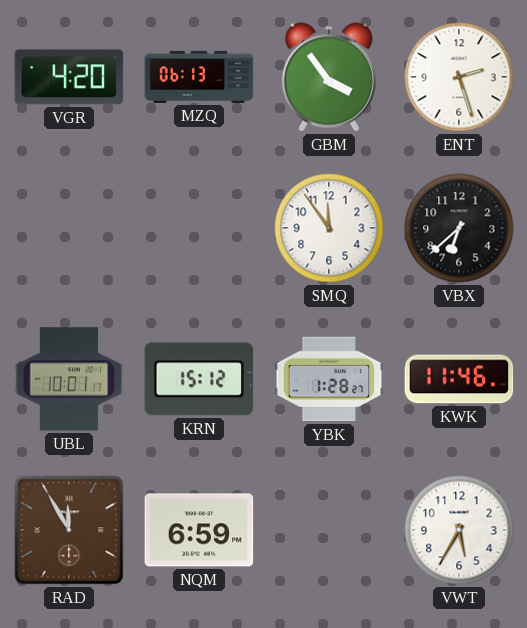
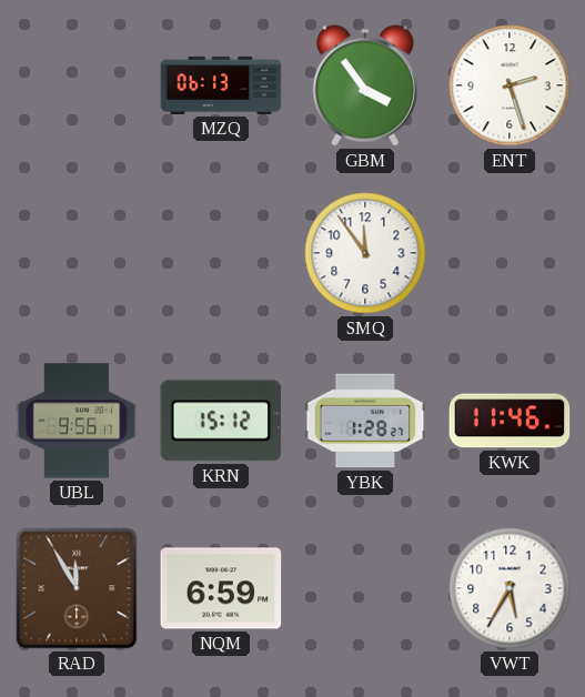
VGR: 4:20 -> none (69, 77)
VBX: 6:38 -> none (459, 228)
UBL: 10:01 -> 9:56 (77, 421)
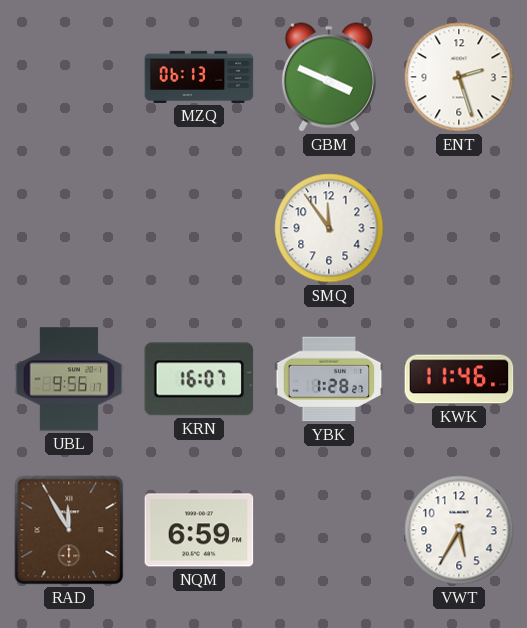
GBM: 3:54 -> 3:49 (329, 77)
KRN: 15:12 -> 16:07 (199, 379)
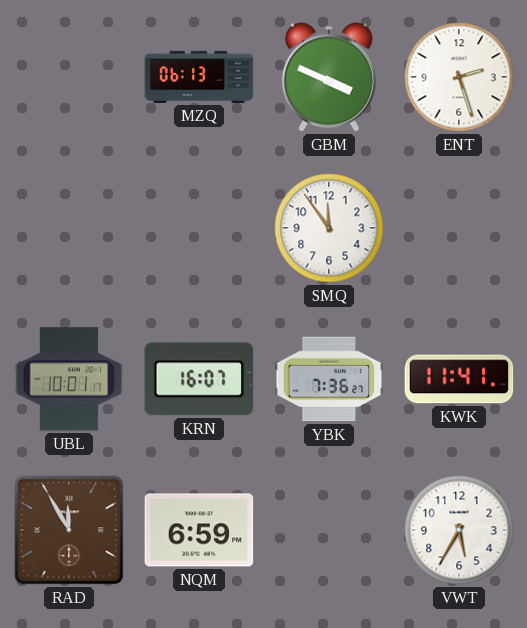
UBL: 9:56 -> 10:01 (69, 379)
YBK: 1:28 -> 7:36 (329, 379)
KWK: 11:46 -> 11:41 (459, 379)
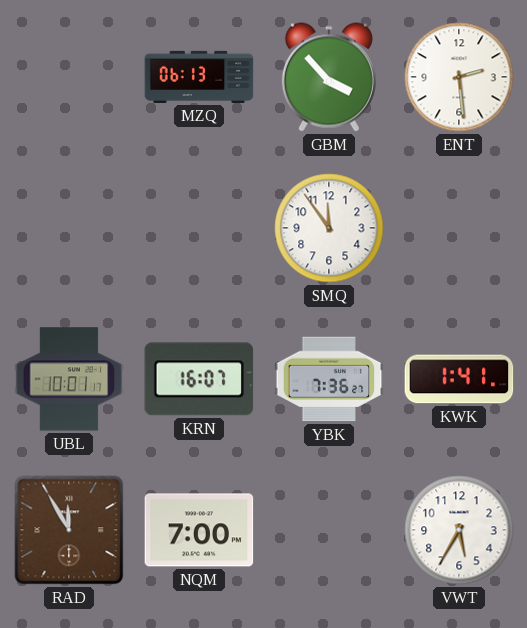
GBM: 3:49 -> 3:53 (329, 77)
ENT: 2:27 -> 2:29 (459, 77)
KWK: 11:41 -> 1:41 (459, 379)
NQM: 6:59 -> 7:00 (199, 530)
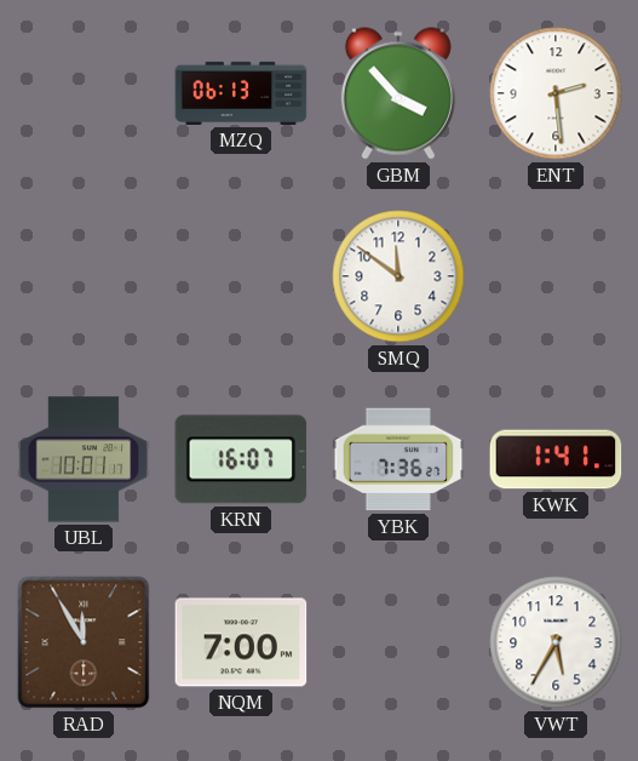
SMQ: 11:54 -> 11:51 (398, 276)
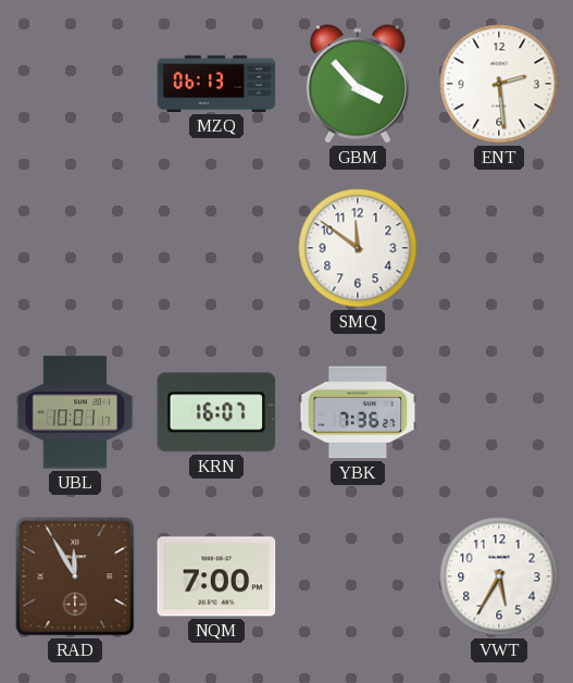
KWK: 1:41 -> none (556, 459)
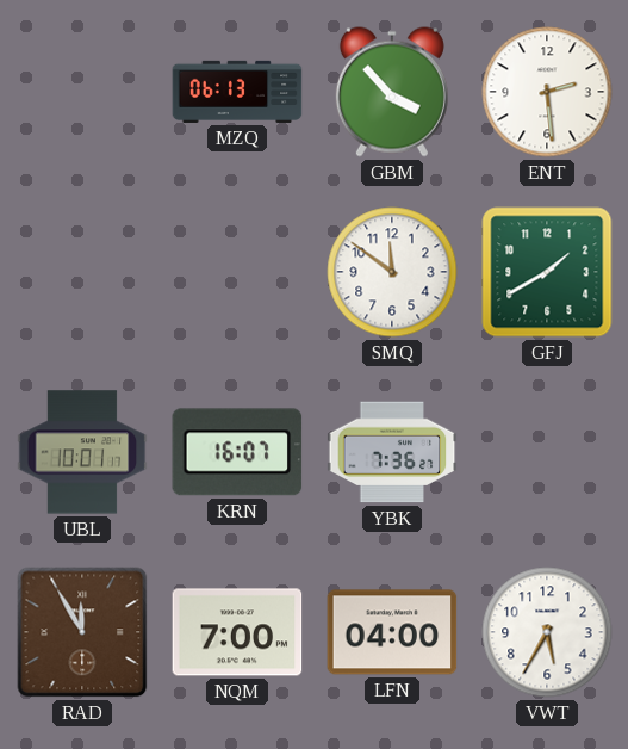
GFJ: none -> 1:40 (547, 272)
LFN: none -> 04:00 (392, 632)
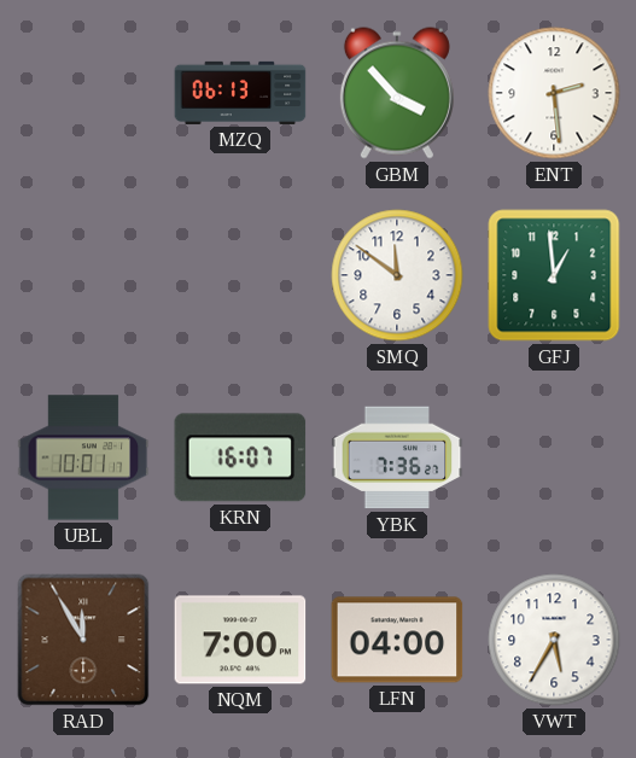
GFJ: 1:40 -> 12:59 (554, 275)
